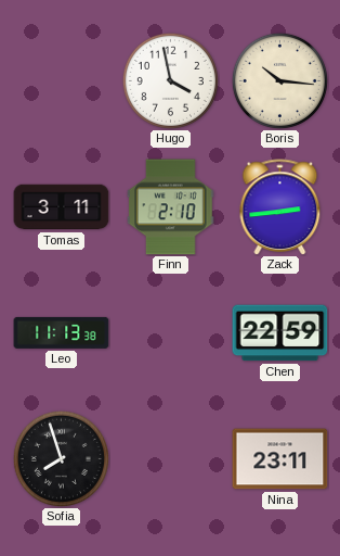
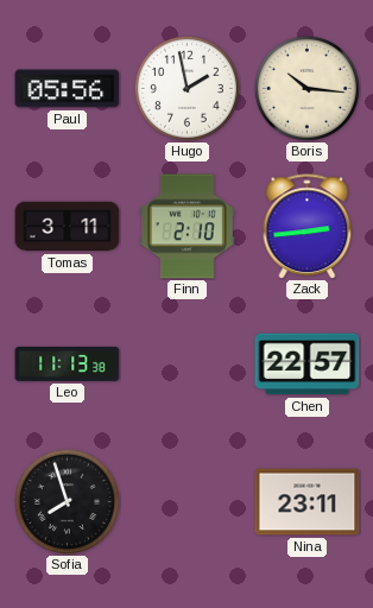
Paul: none -> 05:56 (68, 89)
Hugo: 3:58 -> 1:58 (186, 88)
Chen: 22:59 -> 22:57 (308, 365)
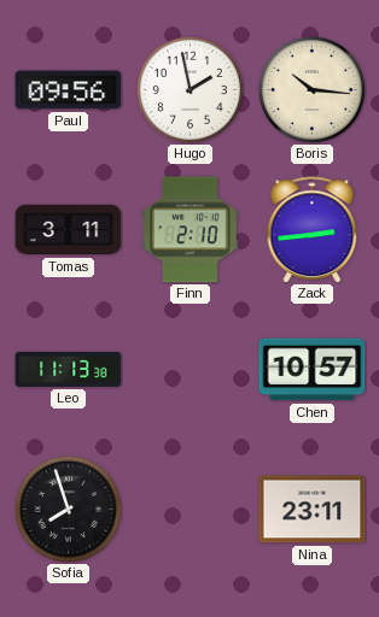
Paul: 05:56 -> 09:56 (69, 90)
Chen: 22:57 -> 10:57 (313, 370)
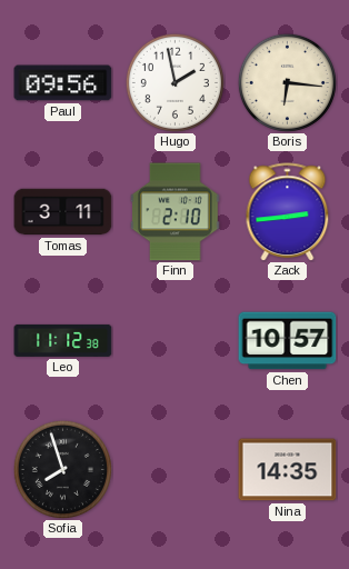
Boris: 10:16 -> 6:16 (287, 82)
Leo: 11:13 -> 11:12 (63, 340)
Nina: 23:11 -> 14:35 (288, 470)
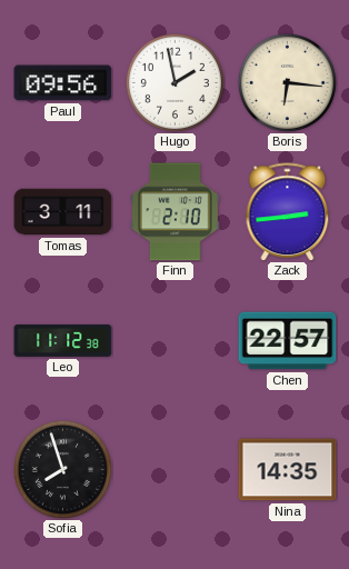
Chen: 10:57 -> 22:57 (288, 341)
